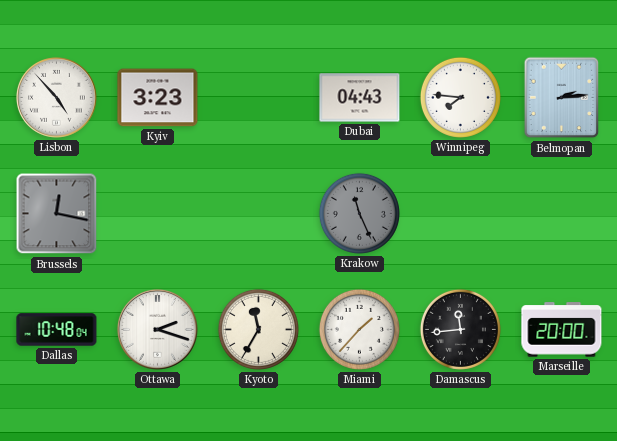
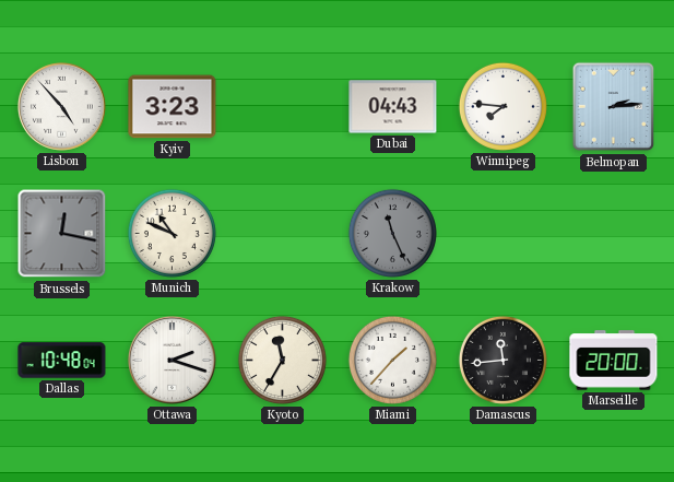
Munich: none -> 10:49 (172, 233)
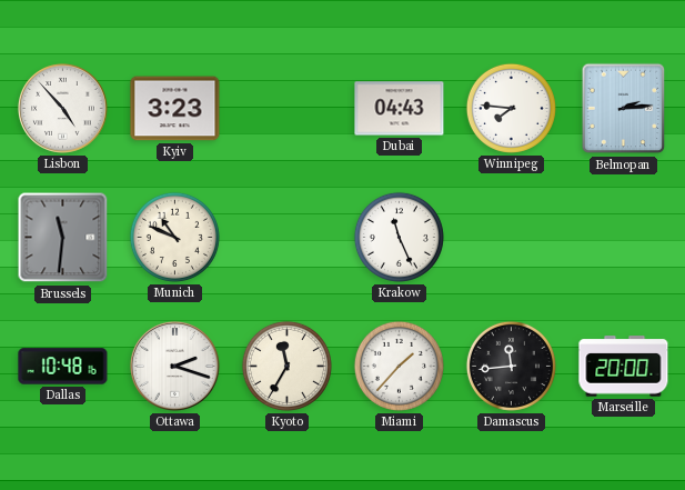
Brussels: 12:17 -> 11:31 (63, 238)
Krakow dial: grey -> white (399, 237)
Dallas: 10:48:04 -> 10:48:16 (63, 367)
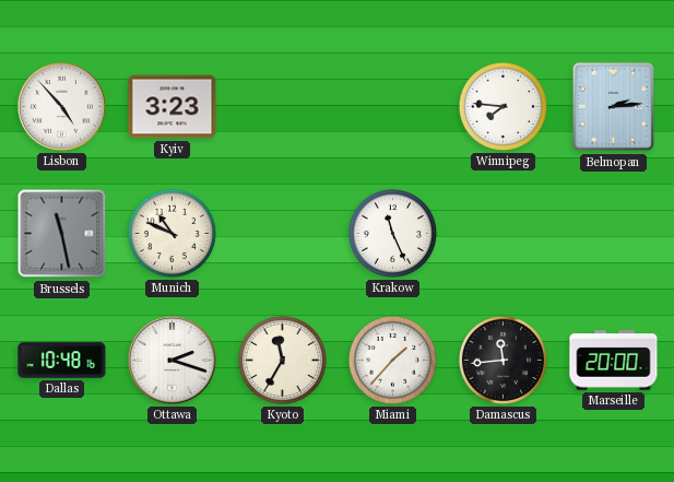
Dubai: 04:43 -> none (400, 109)
Brussels: 11:31 -> 11:28 (62, 234)
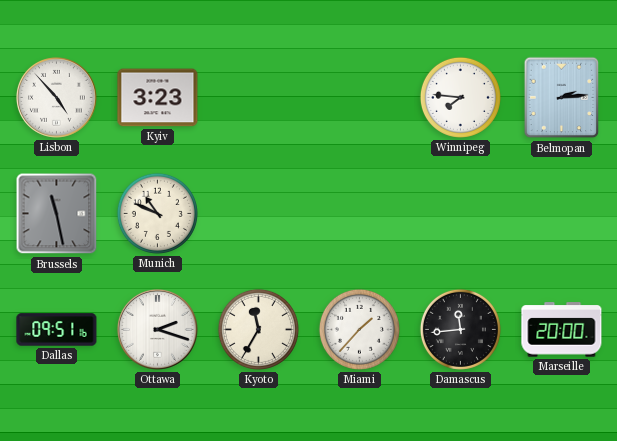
Krakow: 11:26 -> none (392, 233)
Dallas: 10:48 -> 09:51 (57, 330)
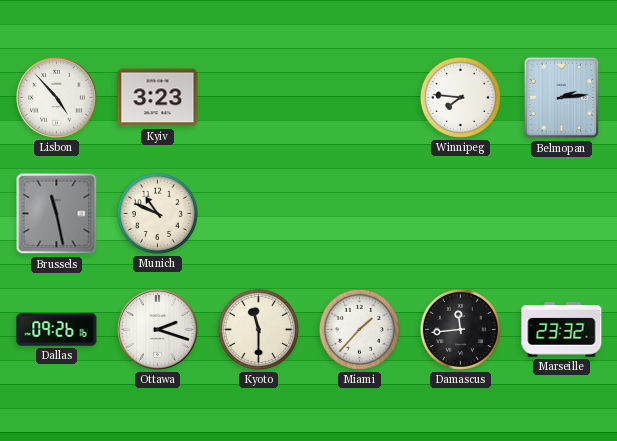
Dallas: 09:51 -> 09:26 (57, 330)
Kyoto: 11:35 -> 11:30 (258, 329)
Marseille: 20:00 -> 23:32 (562, 330)
